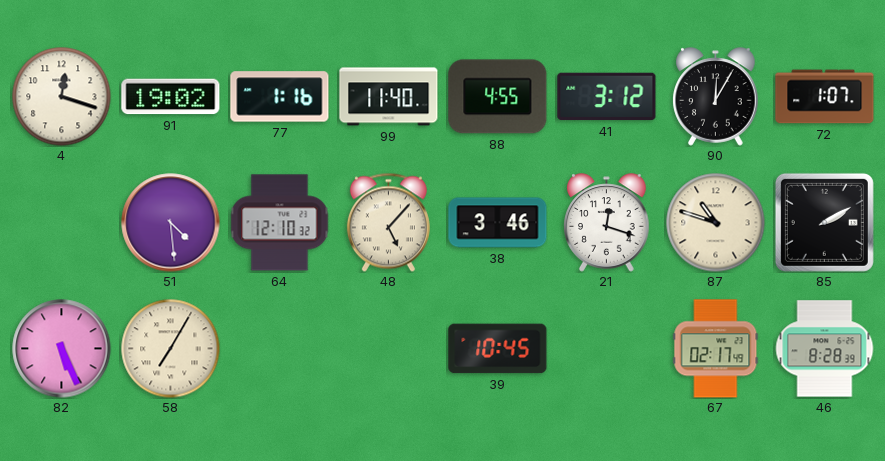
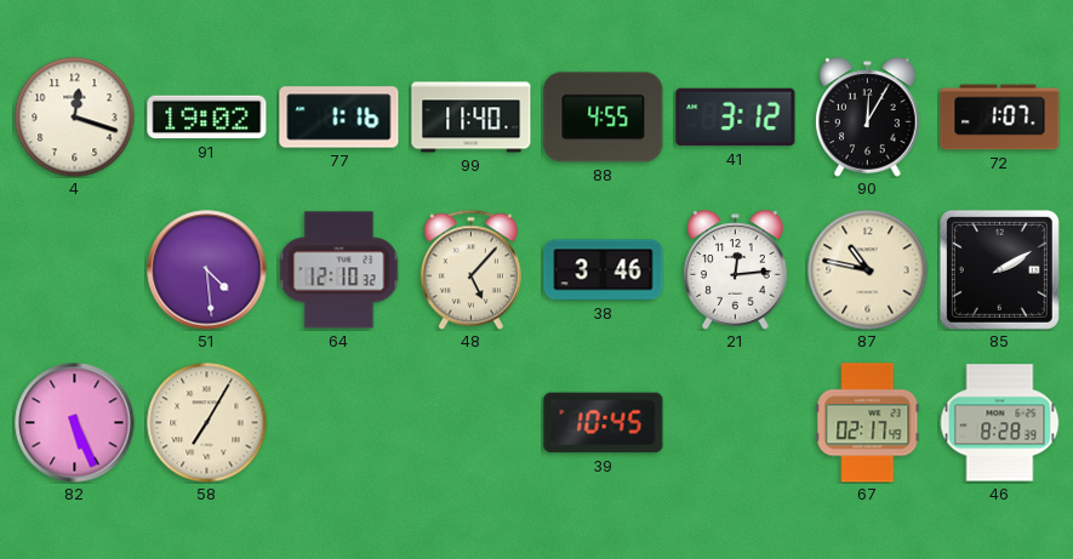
21: 12:18 -> 12:14 (736, 270)
87: 10:48 -> 10:47 (868, 270)
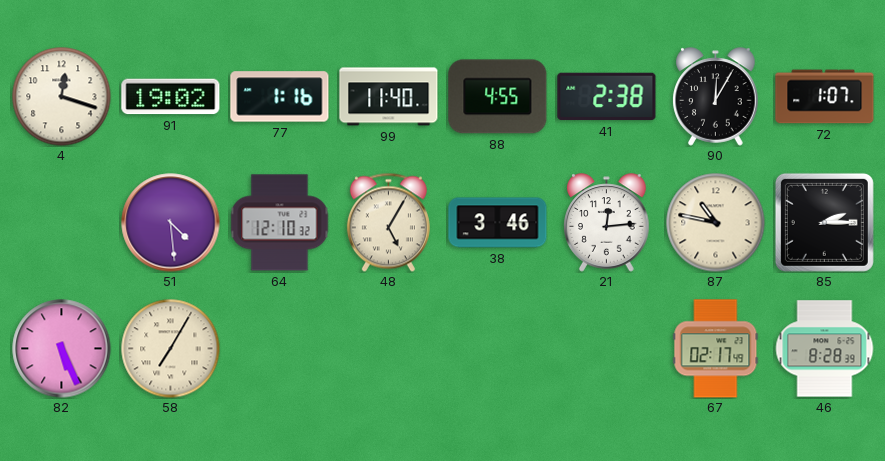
41: 3:12 -> 2:38 (607, 97)
48: 5:07 -> 5:05 (388, 222)
85: 2:10 -> 2:15 (824, 222)
39: 10:45 -> none (604, 423)
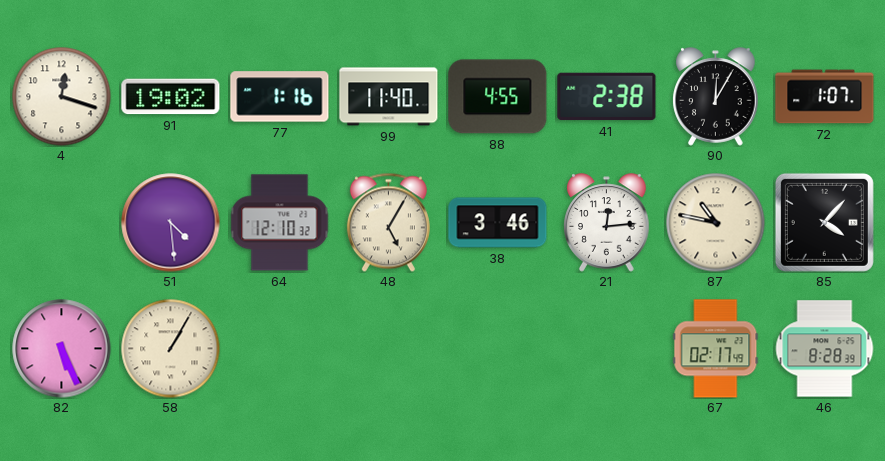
85: 2:15 -> 4:07 (824, 222)
58: 7:05 -> 1:05 (171, 349)
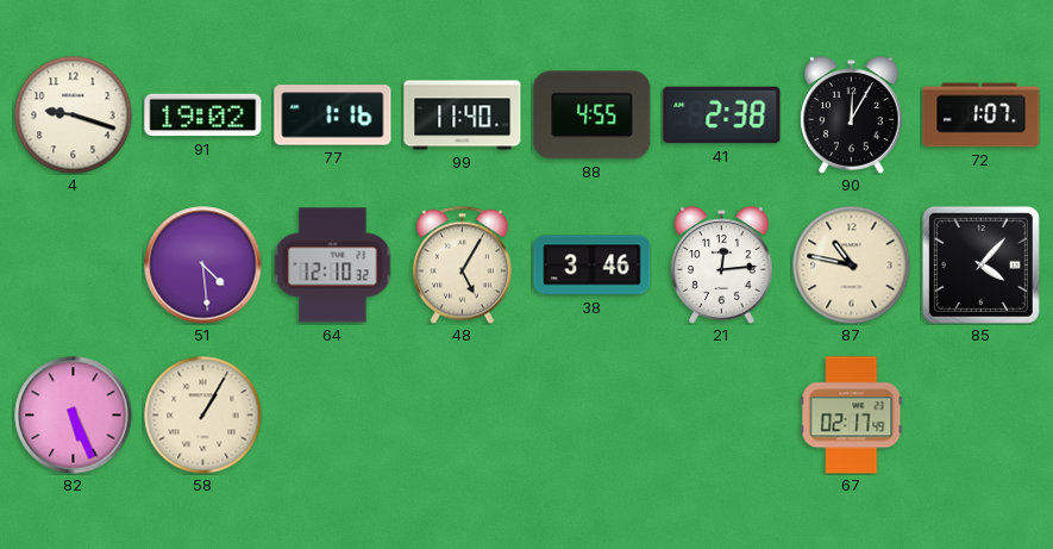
4: 12:18 -> 9:18 (74, 116)
46: 8:28 -> none (824, 349)
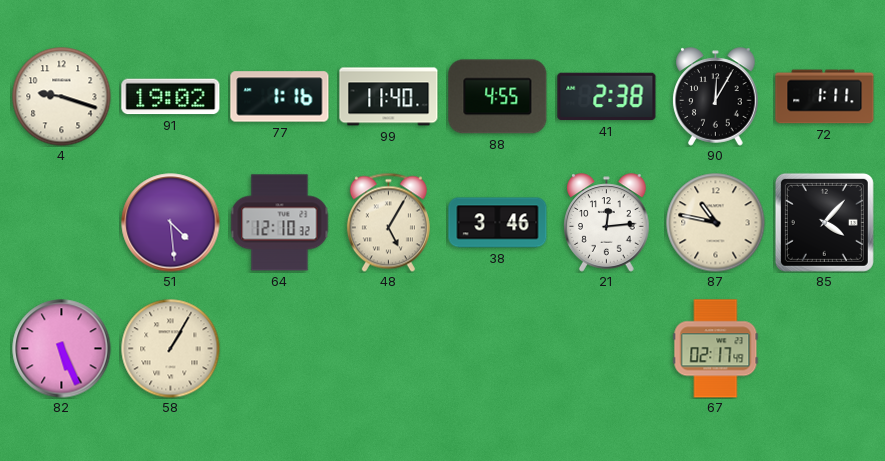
72: 1:07 -> 1:11 (825, 97)
